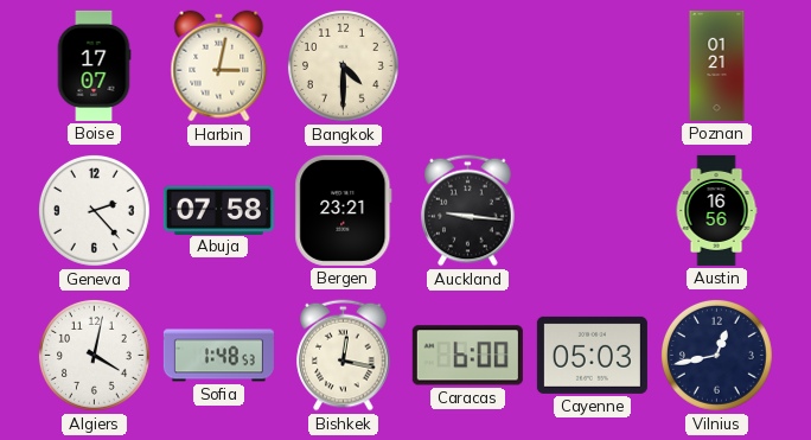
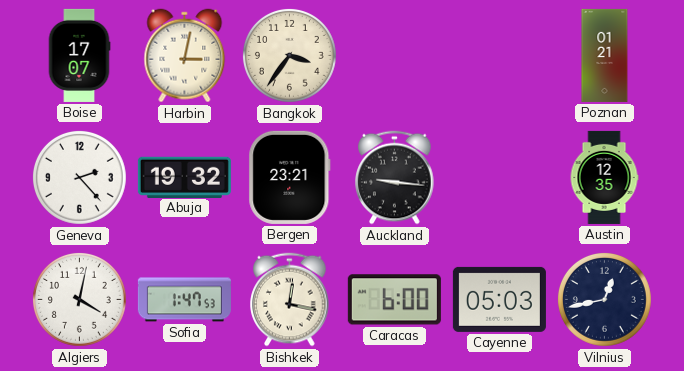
Bangkok: 4:30 -> 3:36 (289, 55)
Abuja: 07:58 -> 19:32 (184, 177)
Austin: 16:56 -> 12:35 (604, 177)
Sofia: 1:48 -> 1:47 (184, 300)
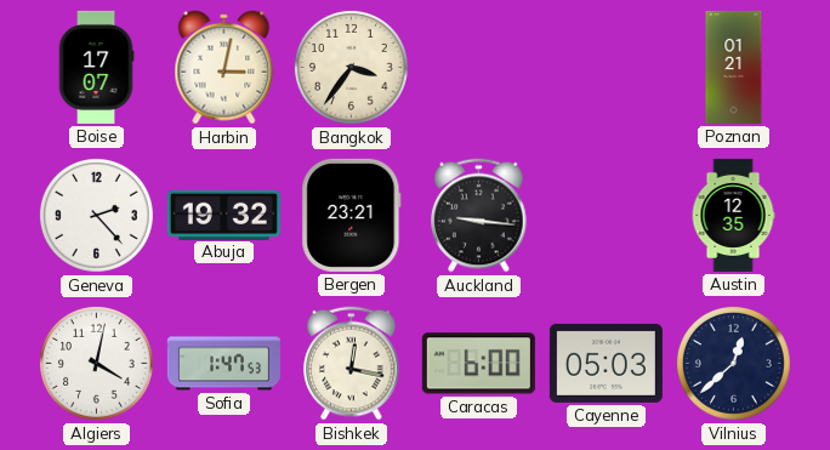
Vilnius: 12:43 -> 12:38 (733, 363)
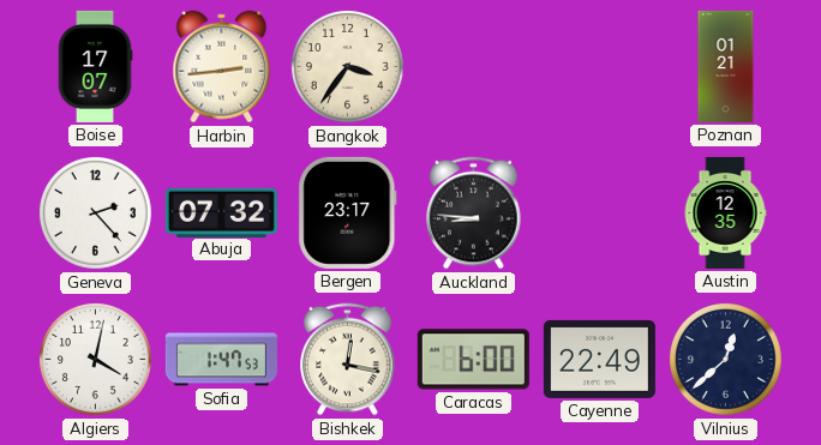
Harbin: 3:02 -> 2:44 (222, 67)
Abuja: 19:32 -> 07:32 (221, 212)
Bergen: 23:21 -> 23:17 (348, 212)
Auckland: 9:16 -> 8:46 (474, 214)
Cayenne: 05:03 -> 22:49 (599, 359)
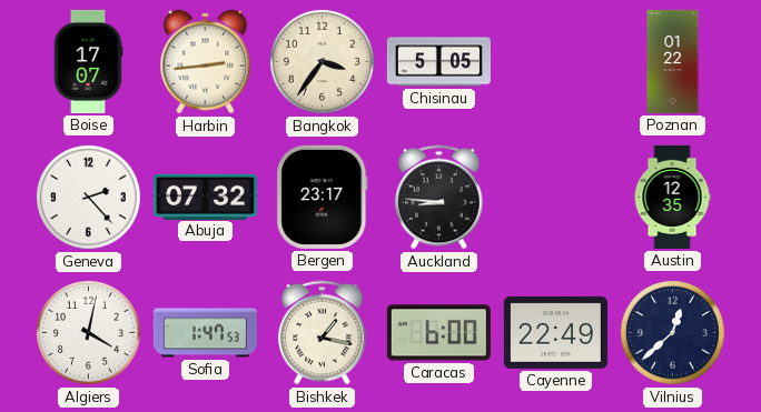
Chisinau: none -> 5:05 (438, 62)
Poznan: 01:21 -> 01:22 (673, 61)
Bishkek: 12:17 -> 1:17 (323, 333)
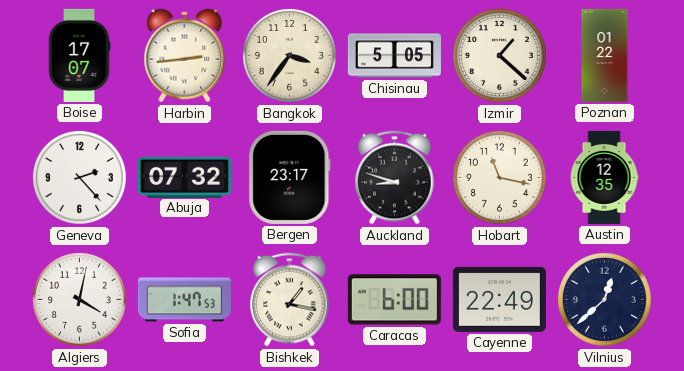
Izmir: none -> 1:22 (499, 55)
Auckland: 8:46 -> 8:48 (395, 178)
Hobart: none -> 11:17 (499, 177)
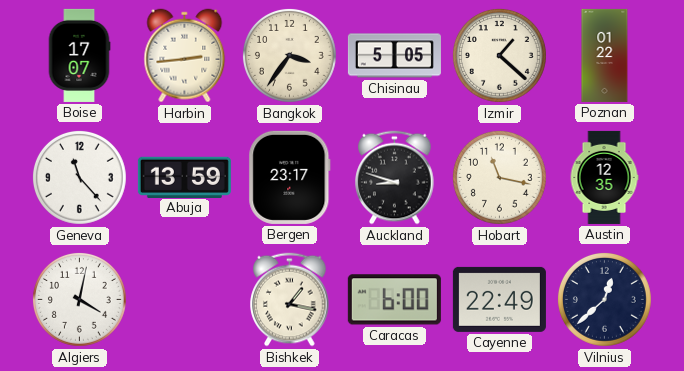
Geneva: 2:23 -> 11:23 (79, 177)
Abuja: 07:32 -> 13:59 (184, 177)
Sofia: 1:47 -> none (184, 300)
